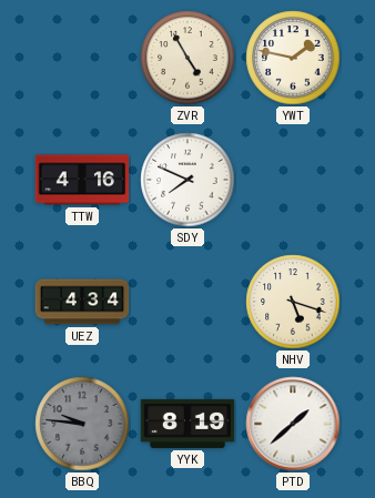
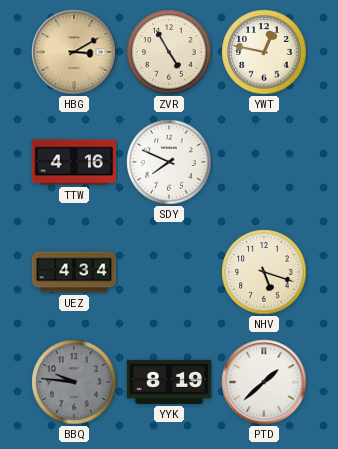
HBG: none -> 3:10 (74, 52)
YWT: 1:47 -> 12:47 (264, 52)
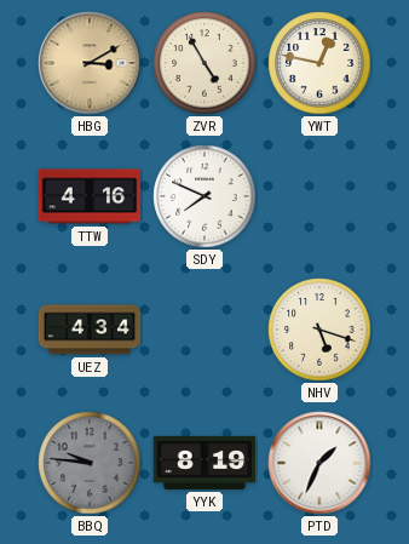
PTD: 1:38 -> 1:34 (319, 463)
